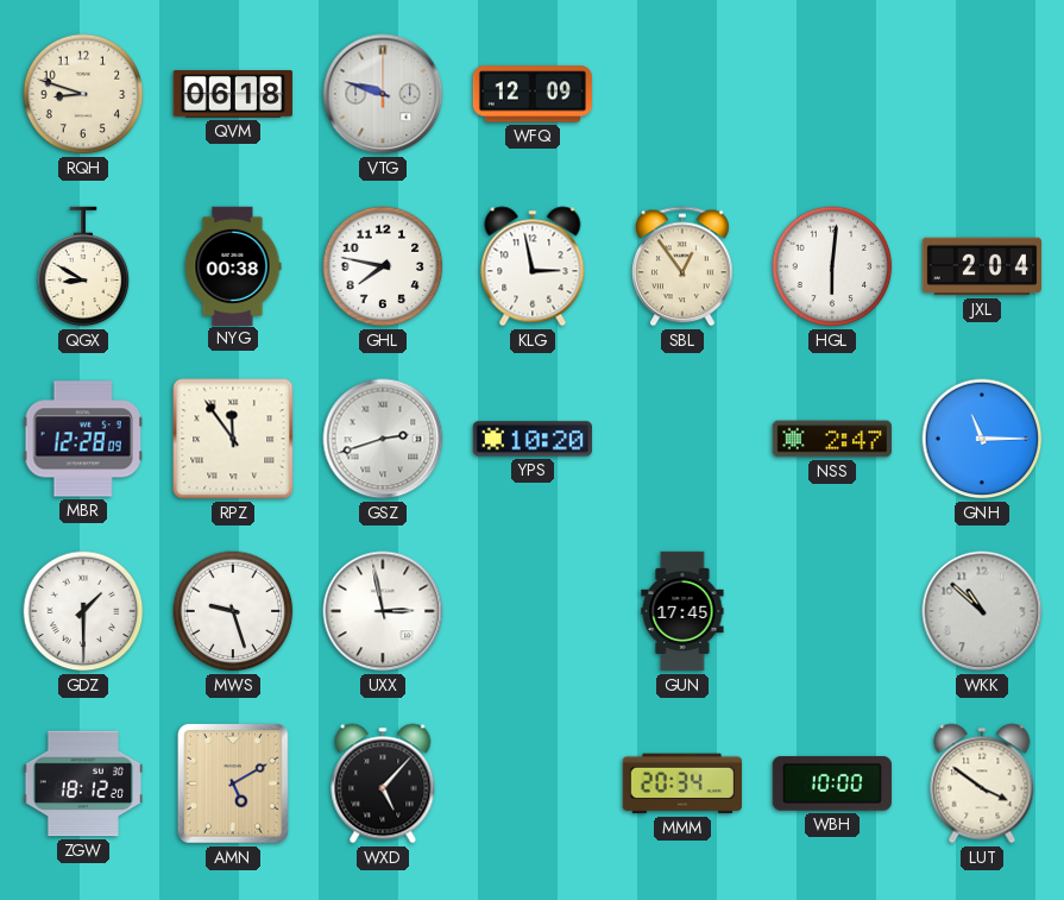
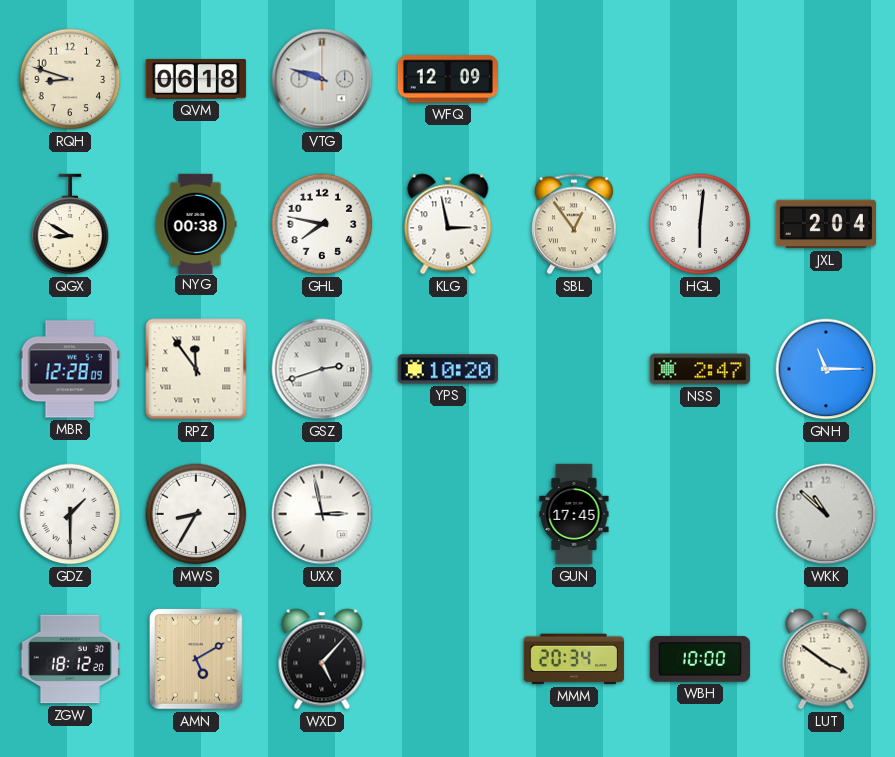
MWS: 9:27 -> 8:35 (196, 514)
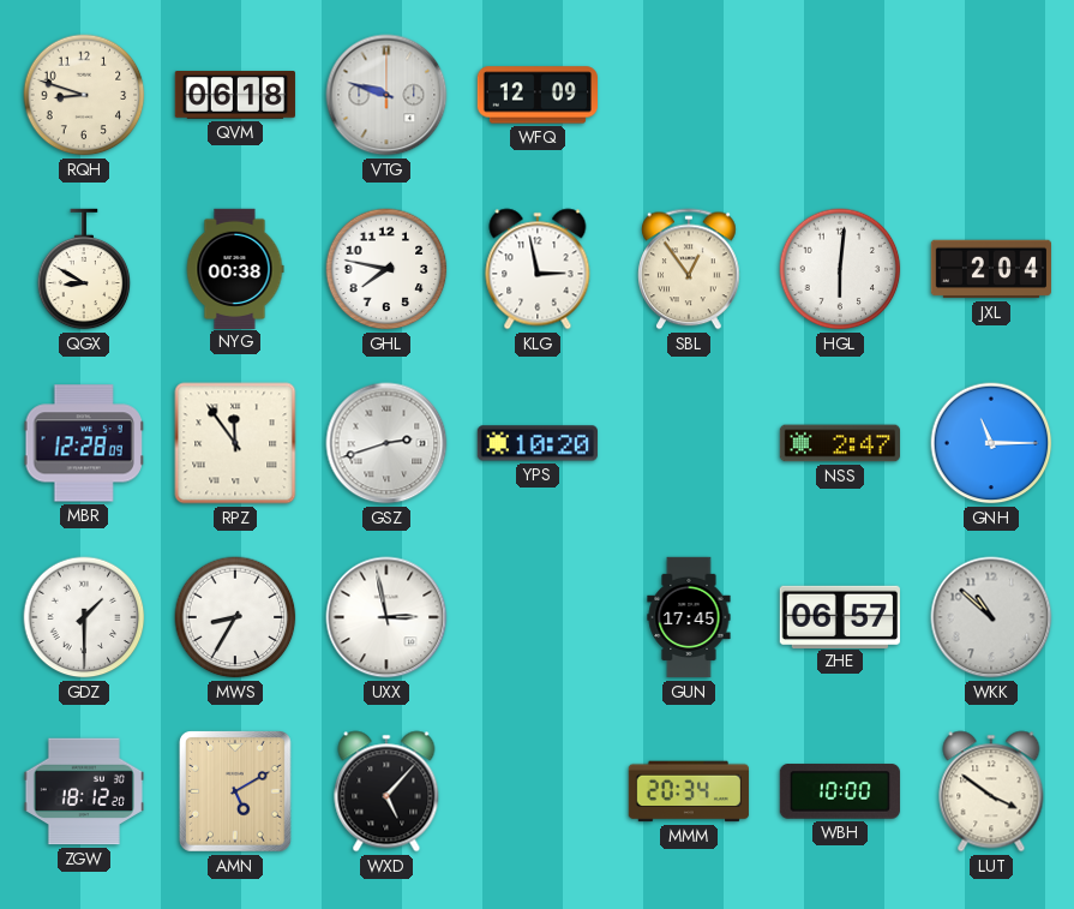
ZHE: none -> 06:57 (840, 616)
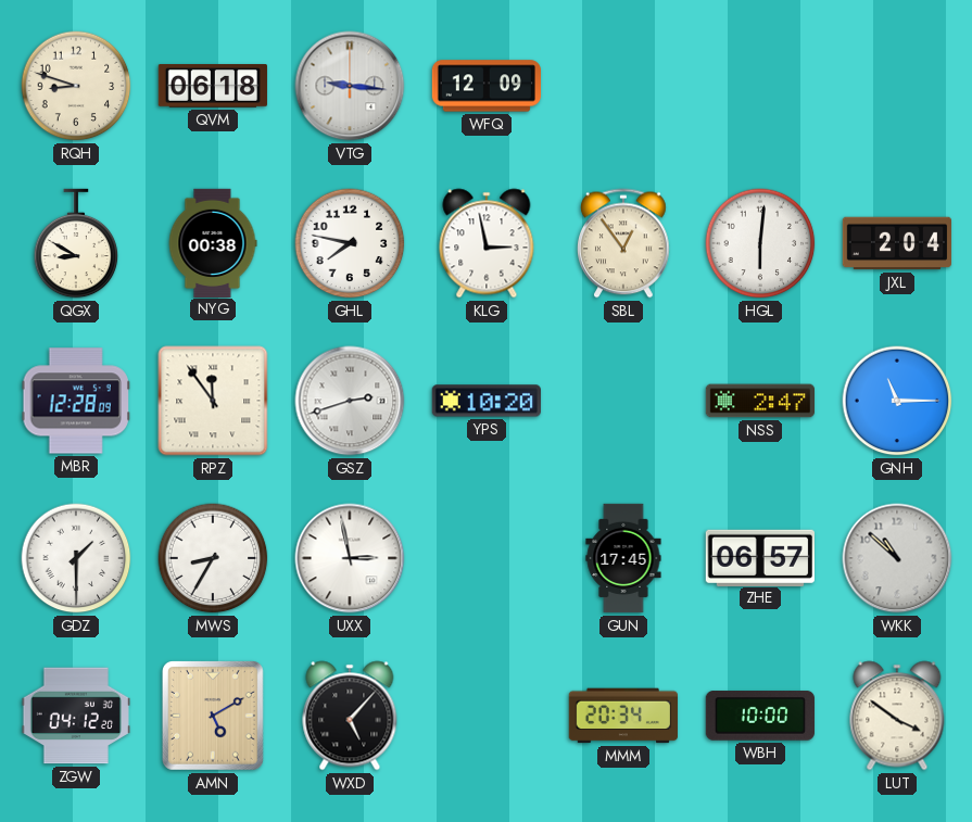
VTG: 9:48 -> 9:16 (350, 86)
ZGW: 18:12 -> 04:12 (75, 716)
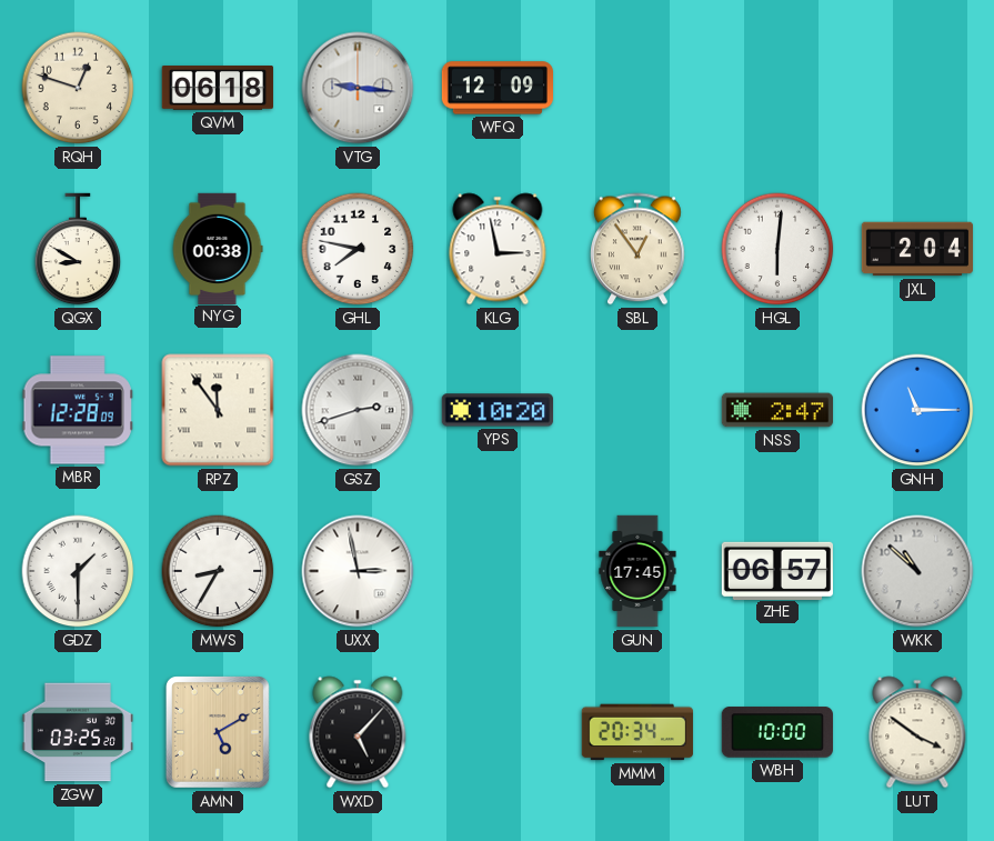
RQH: 8:48 -> 12:48 (78, 88)
ZGW: 04:12 -> 03:25 (77, 732)
